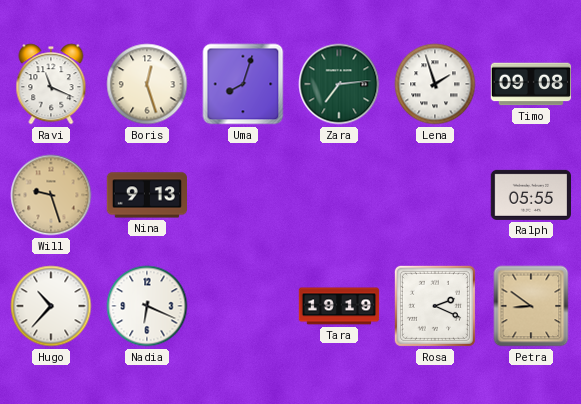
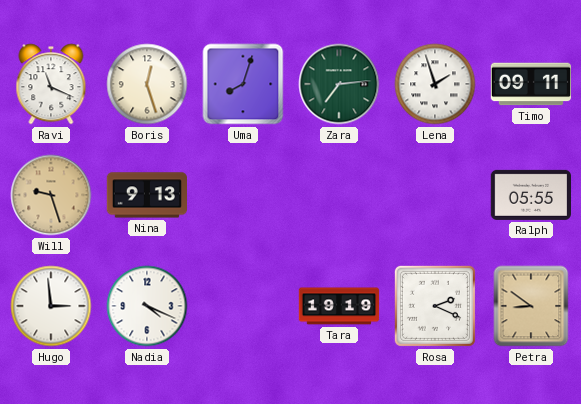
Timo: 09:08 -> 09:11 (530, 84)
Hugo: 10:37 -> 2:59 (51, 306)
Nadia: 6:19 -> 4:19 (147, 306)
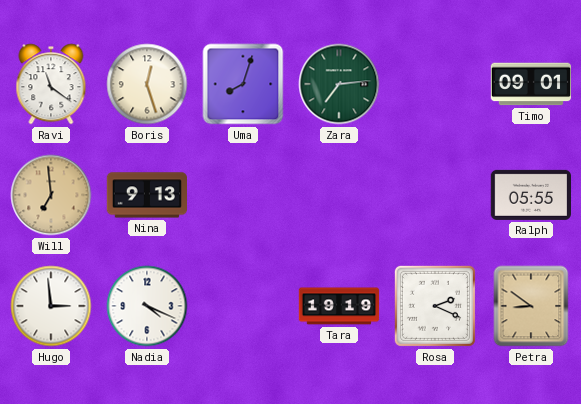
Ravi: 11:19 -> 11:21 (51, 84)
Lena: 1:57 -> none (435, 84)
Timo: 09:11 -> 09:01 (530, 84)
Will: 9:27 -> 6:59 (51, 195)
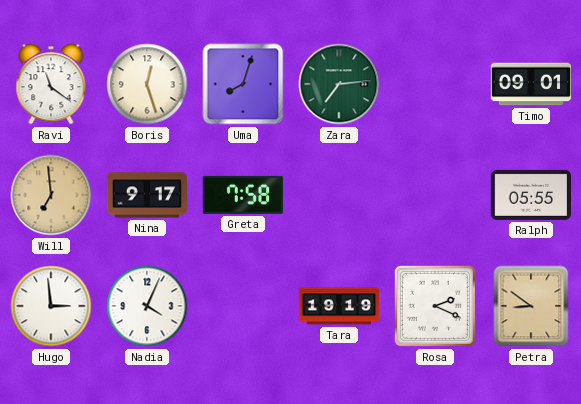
Nina: 9:13 -> 9:17 (146, 195)
Greta: none -> 7:58 (242, 195)
Nadia: 4:19 -> 4:04 (147, 306)
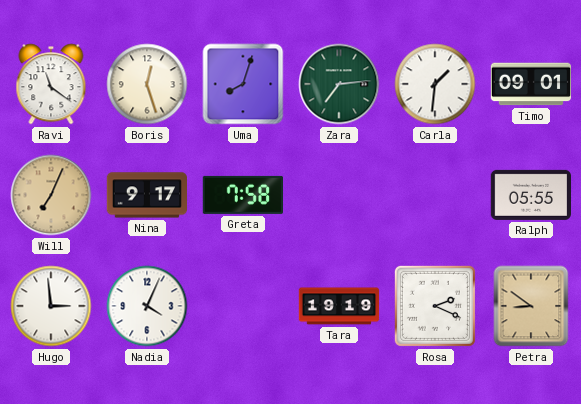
Carla: none -> 1:31 (435, 84)
Will: 6:59 -> 7:04 (51, 195)
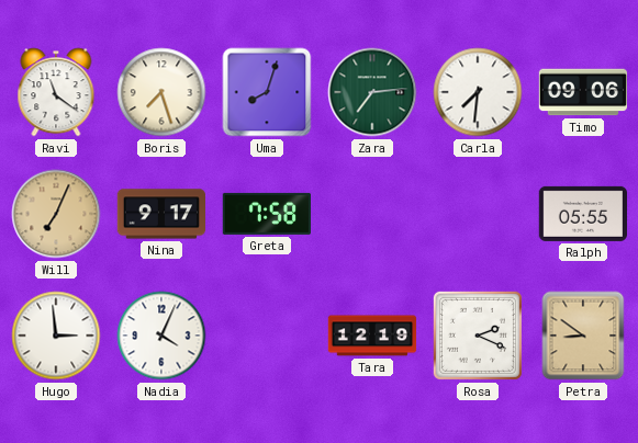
Boris: 12:27 -> 7:27 (161, 92)
Carla: 1:31 -> 7:31 (478, 92)
Timo: 09:01 -> 09:06 (582, 92)
Tara: 19:19 -> 12:19 (372, 336)
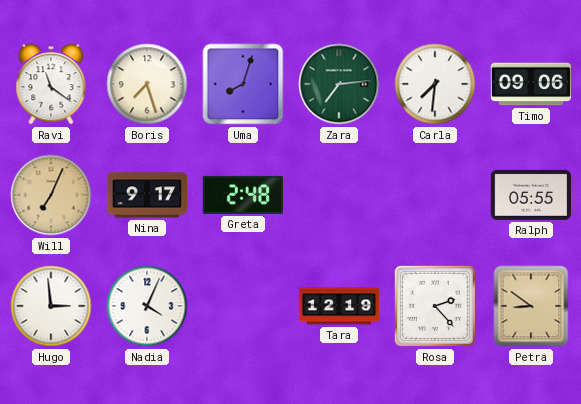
Greta: 7:58 -> 2:48 (242, 195)
Rosa: 2:19 -> 2:23 (435, 306)
